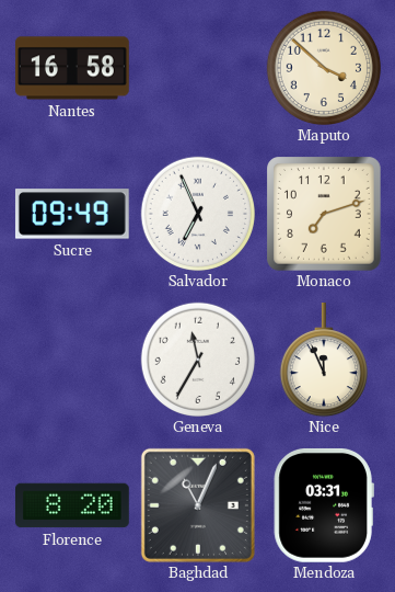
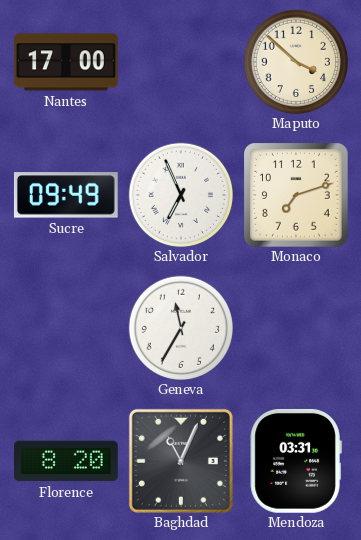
Nantes: 16:58 -> 17:00 (66, 62)
Nice: 11:56 -> none (324, 361)
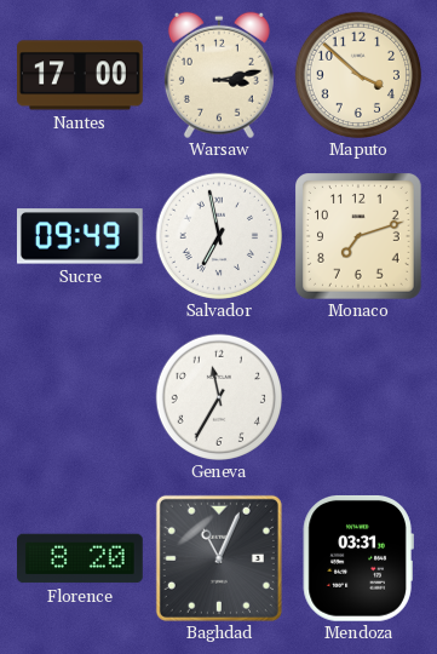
Warsaw: none -> 3:13 (219, 75)
Salvador: 6:56 -> 6:58 (218, 235)
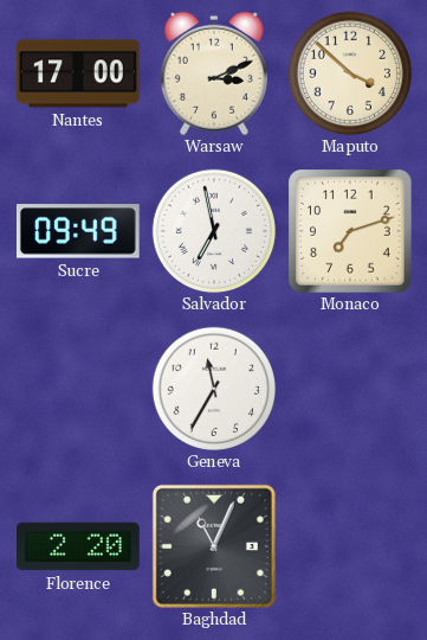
Warsaw: 3:13 -> 3:11 (214, 73)
Florence: 8:20 -> 2:20 (79, 546)
Mendoza: 03:31 -> none (358, 558)
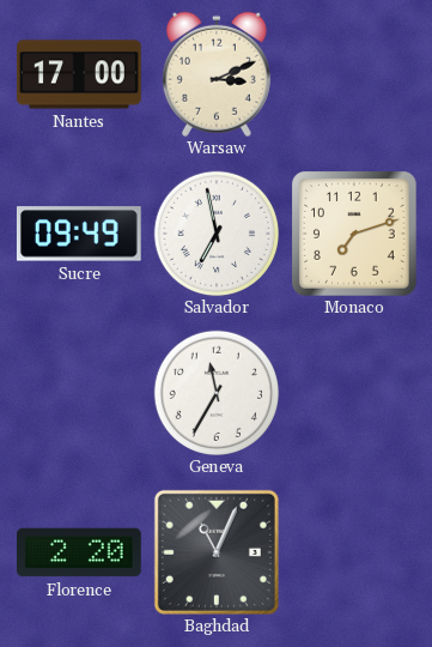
Maputo: 3:52 -> none (349, 72)
